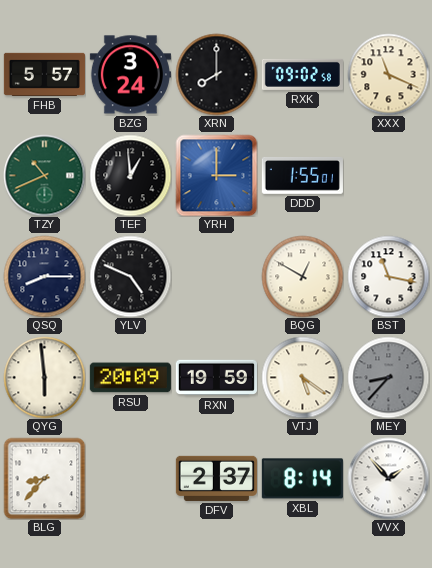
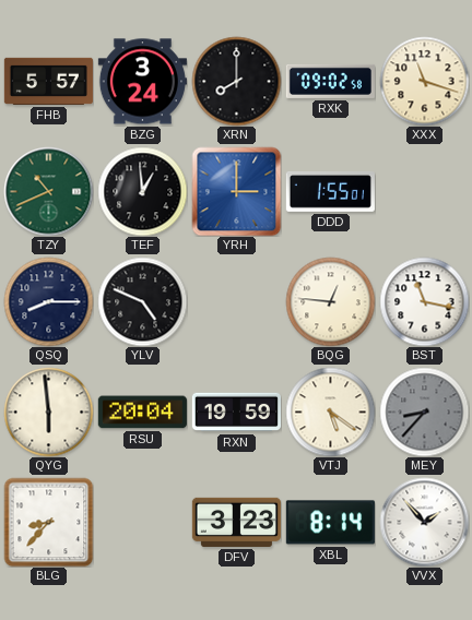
XXX: 11:19 -> 11:18 (424, 81)
BQG: 12:50 -> 12:46 (330, 301)
RSU: 20:09 -> 20:04 (142, 413)
DFV: 2:37 -> 3:23 (236, 522)
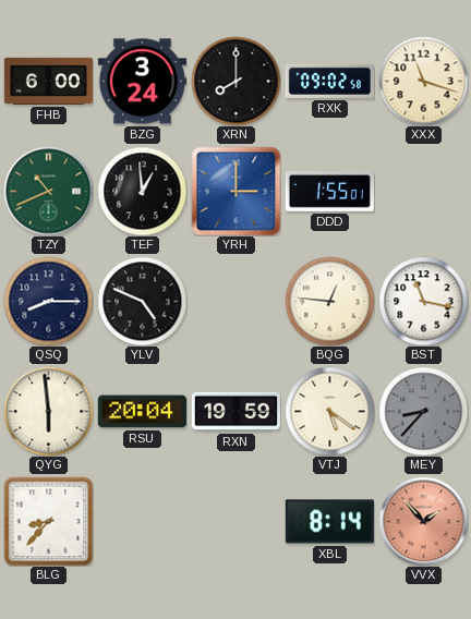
FHB: 5:57 -> 6:00 (48, 81)
DFV: 3:23 -> none (236, 522)
VVX dial: white -> salmon (423, 521)
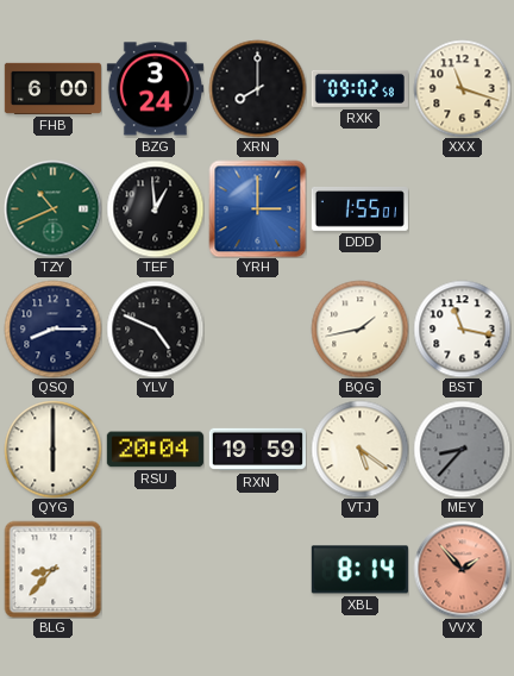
BQG: 12:46 -> 1:43 (359, 328)
QYG: 5:59 -> 6:00 (52, 449)
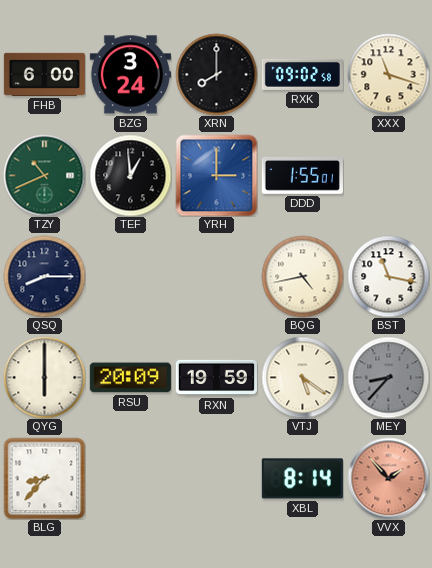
YLV: 4:49 -> none (155, 328)
BQG: 1:43 -> 4:43 (302, 276)
RSU: 20:04 -> 20:09 (130, 378)
